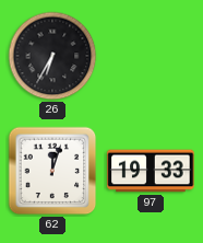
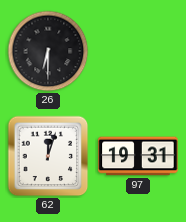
26: 6:35 -> 6:30 (48, 51)
97: 19:33 -> 19:31 (138, 156)
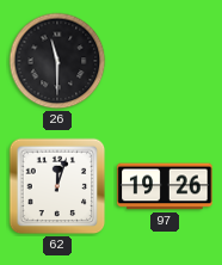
26: 6:30 -> 11:30 (57, 61)
97: 19:31 -> 19:26 (165, 186)
